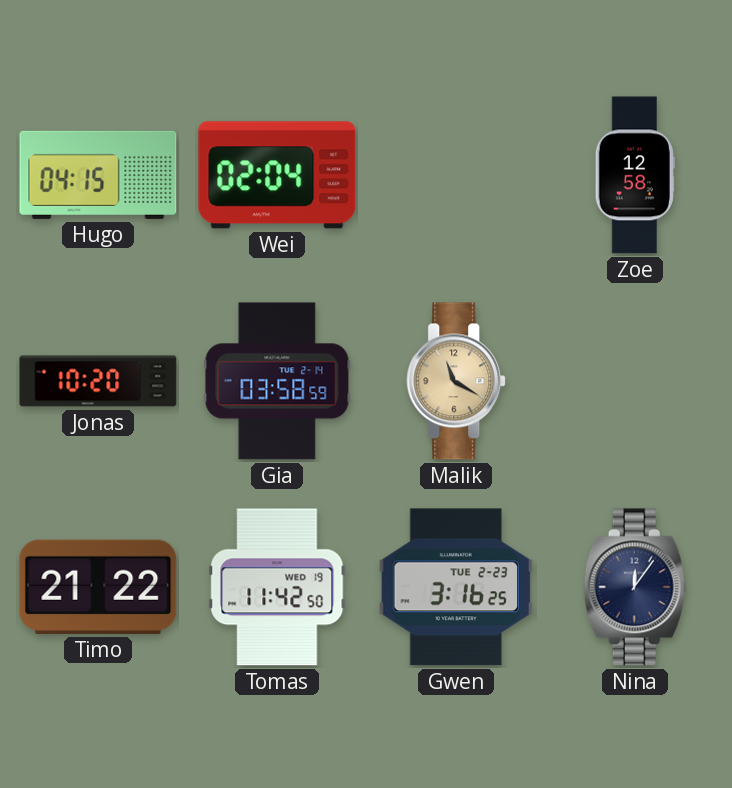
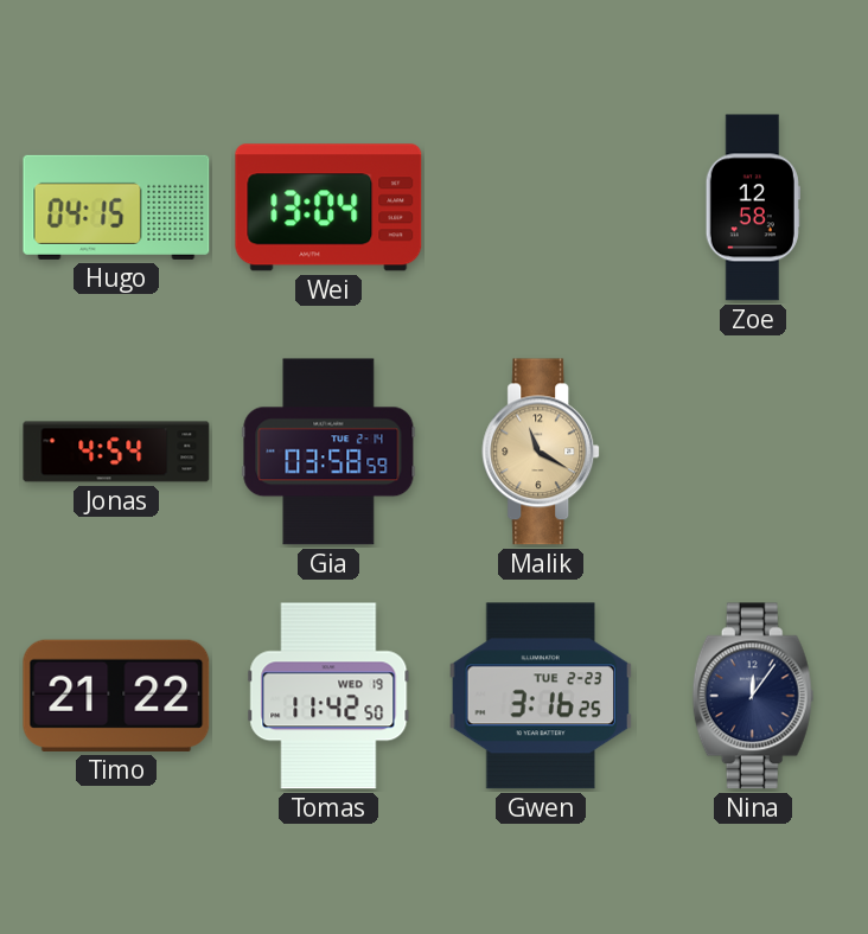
Wei: 02:04 -> 13:04 (328, 207)
Jonas: 10:20 -> 4:54 (116, 452)
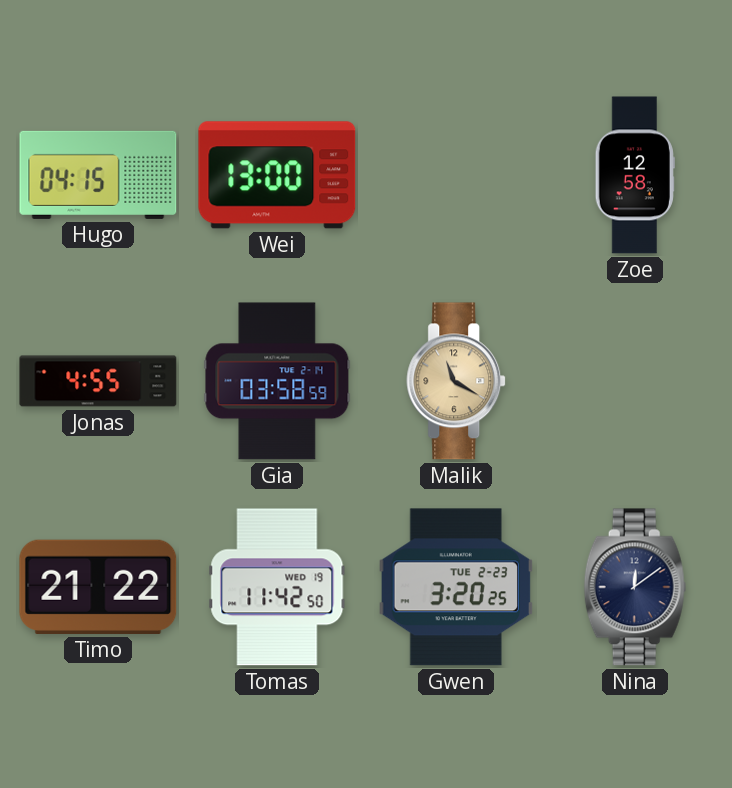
Wei: 13:04 -> 13:00 (277, 175)
Jonas: 4:54 -> 4:55 (98, 381)
Gwen: 3:16 -> 3:20 (456, 587)
Nina: 12:06 -> 12:09 (635, 587)
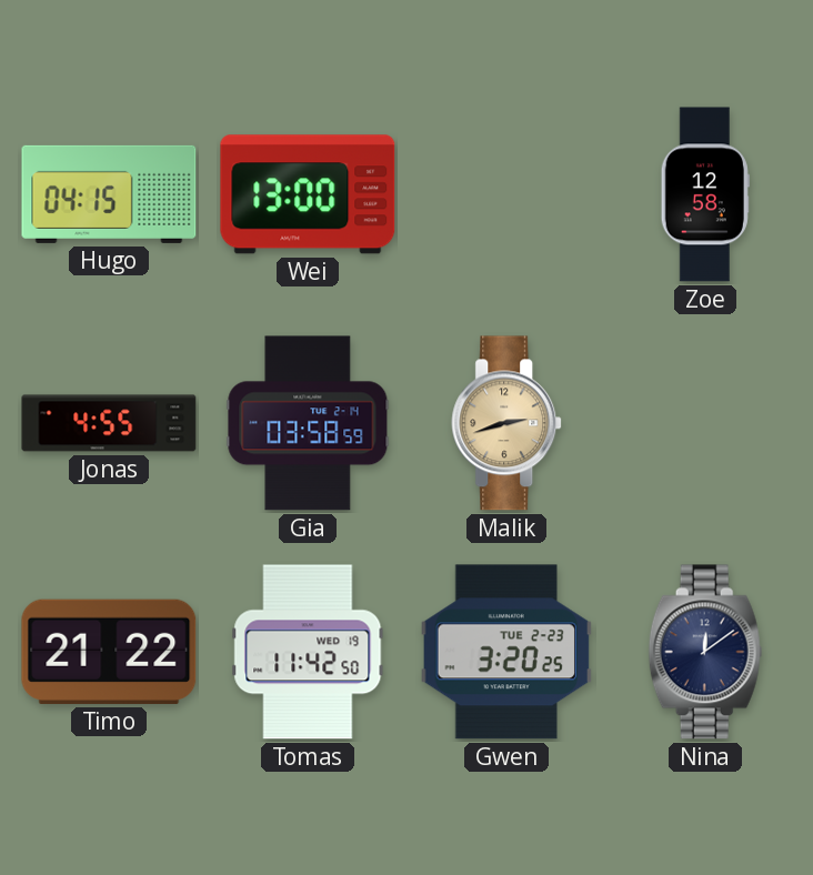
Malik: 11:20 -> 2:42 (508, 423)
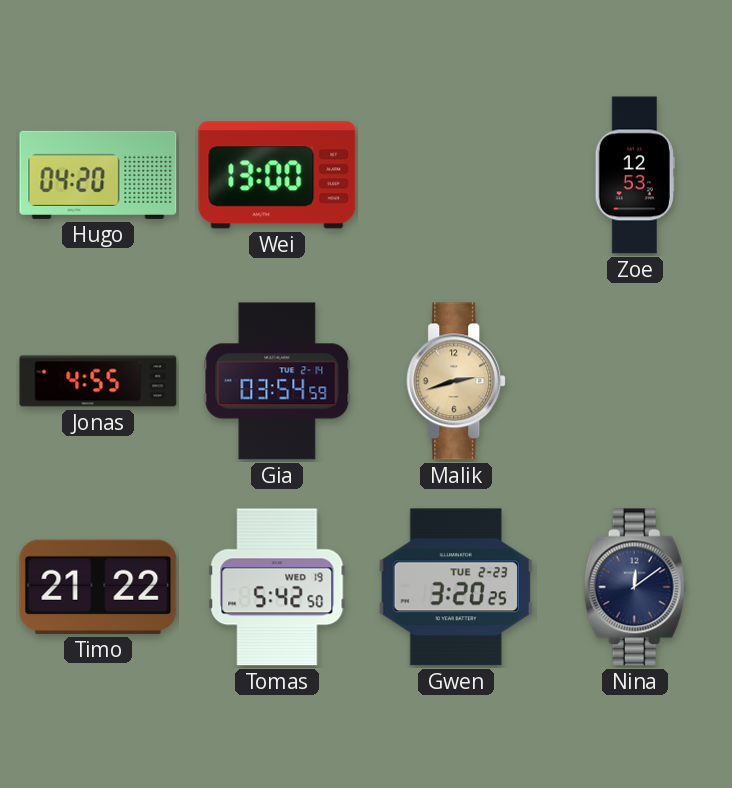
Hugo: 04:15 -> 04:20 (98, 175)
Zoe: 12:58 -> 12:53 (635, 175)
Gia: 03:58 -> 03:54 (277, 381)
Tomas: 11:42 -> 5:42 (277, 587)
